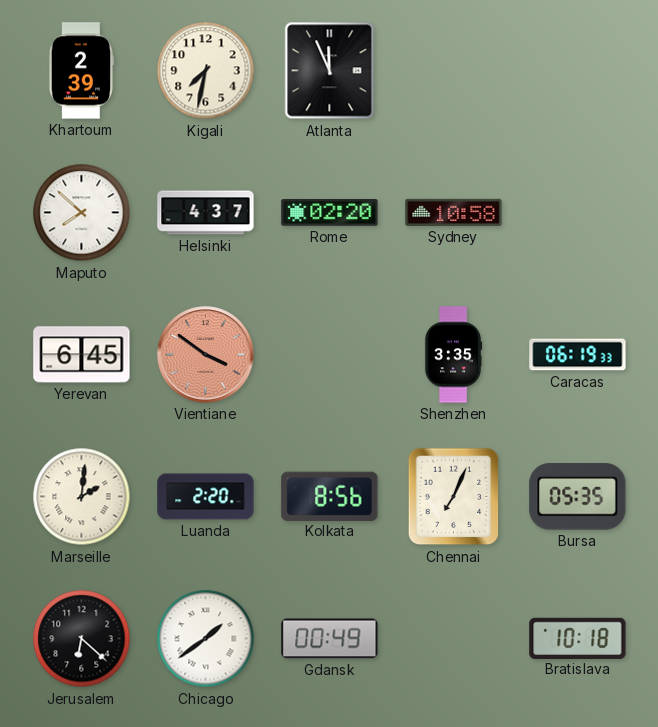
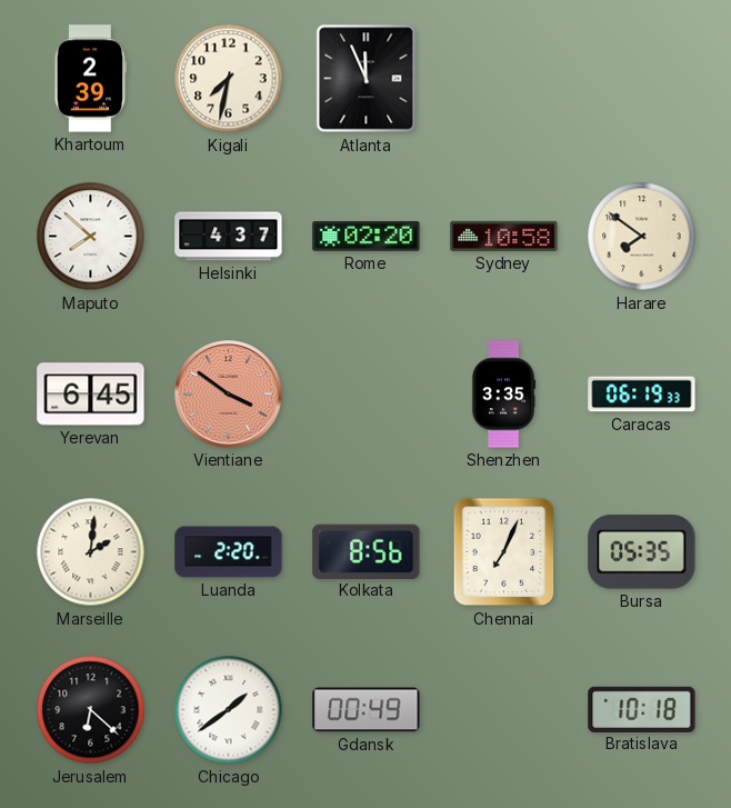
Harare: none -> 7:51 (642, 237)
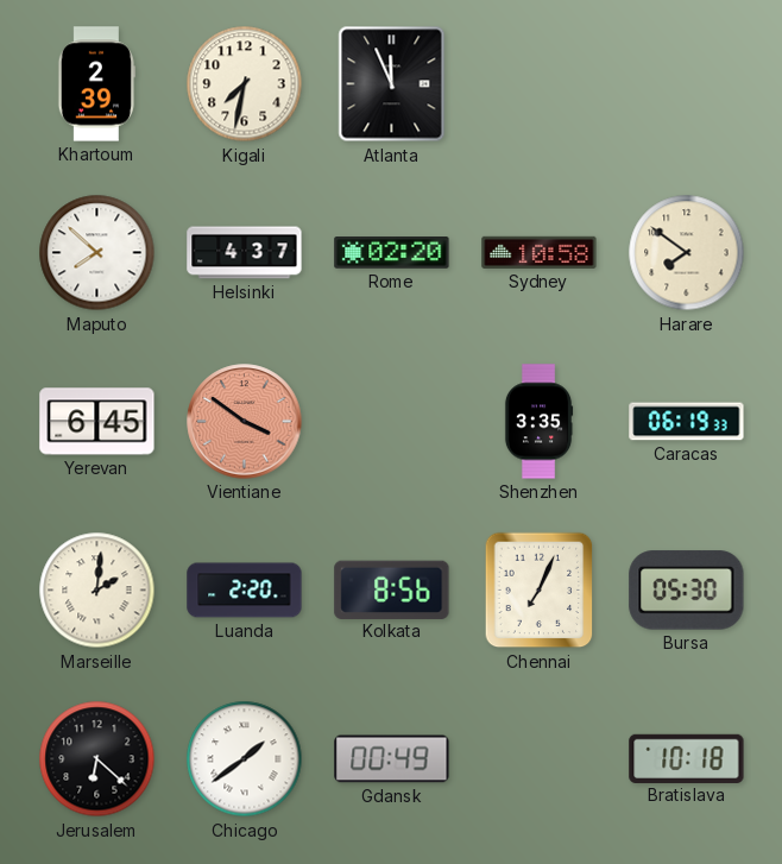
Bursa: 05:35 -> 05:30 (687, 591)
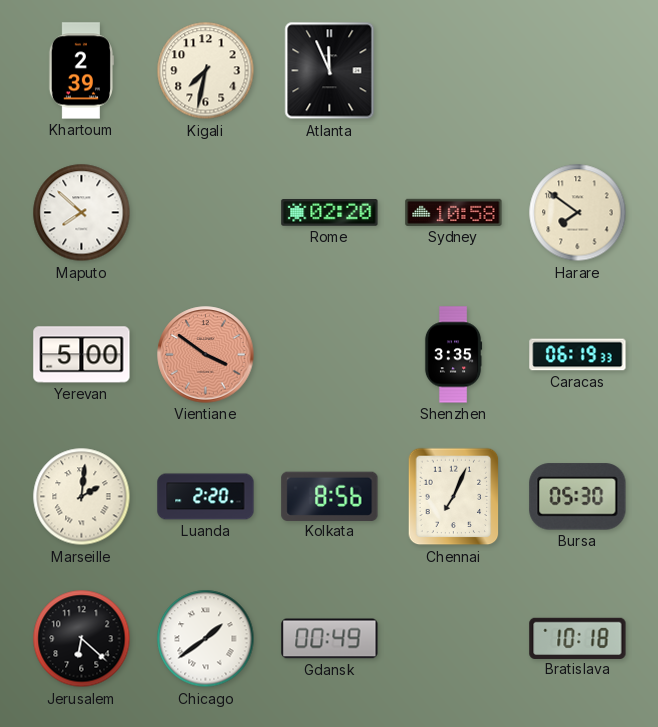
Helsinki: 4:37 -> none (245, 253)
Yerevan: 6:45 -> 5:00 (82, 355)
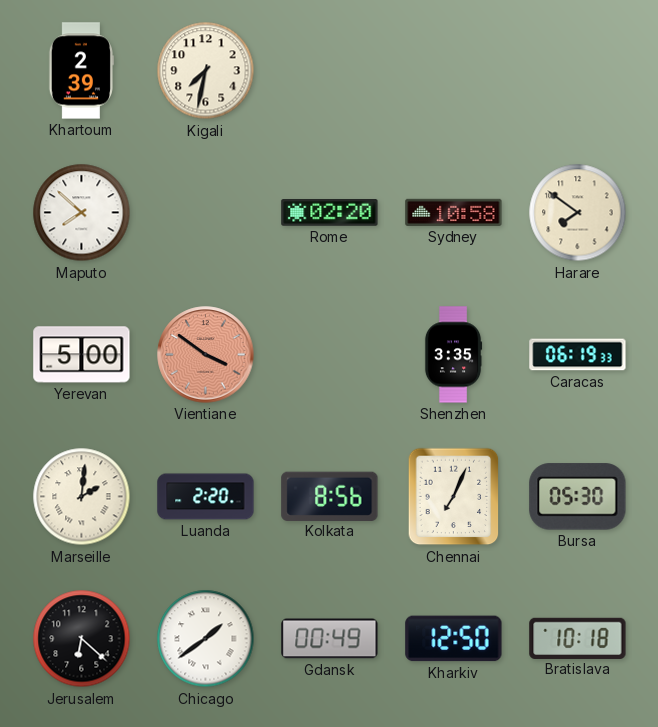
Atlanta: 11:56 -> none (330, 71)
Kharkiv: none -> 12:50 (454, 639)
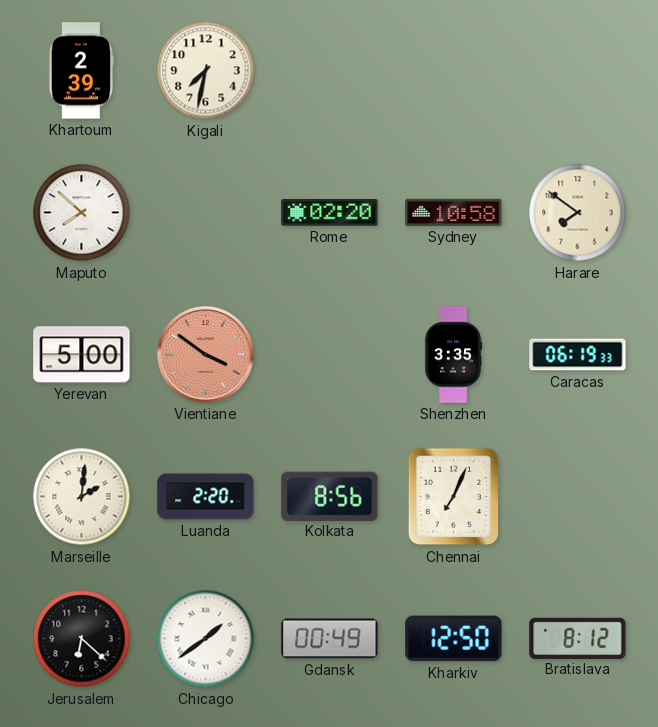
Bursa: 05:30 -> none (578, 497)
Bratislava: 10:18 -> 8:12 (578, 638)
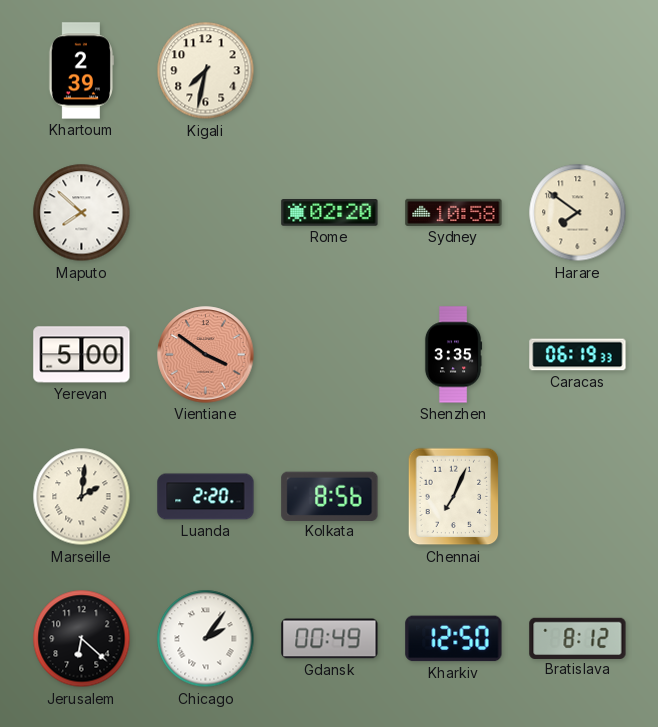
Chicago: 1:39 -> 2:06 (206, 639)
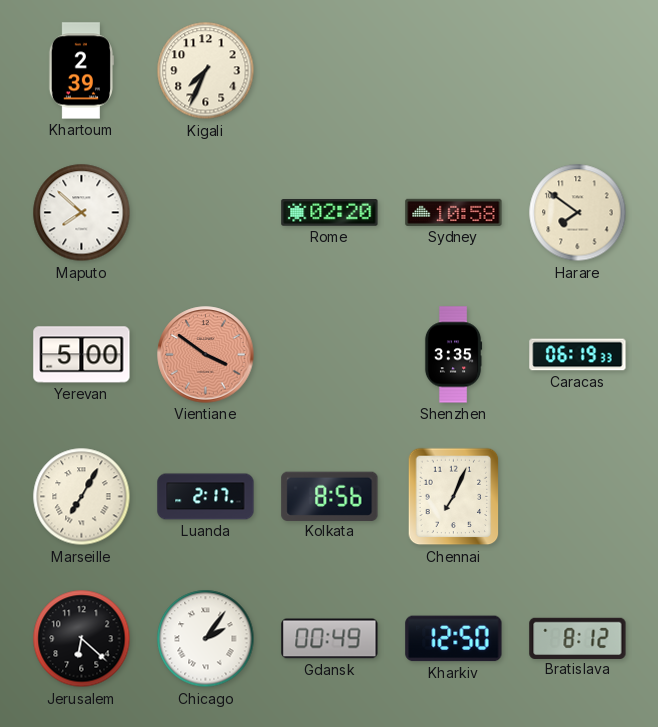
Kigali: 7:32 -> 7:34 (206, 71)
Marseille: 2:01 -> 7:05 (82, 497)
Luanda: 2:20 -> 2:17 (206, 497)
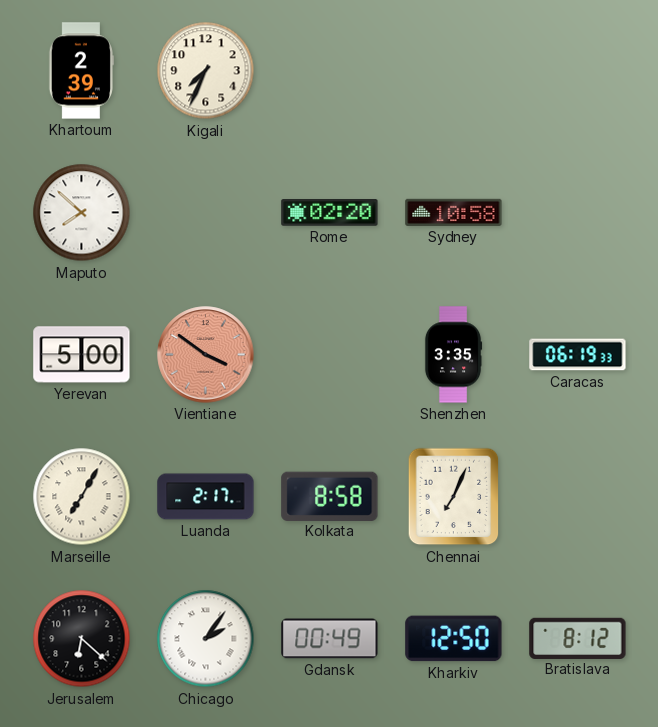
Harare: 7:51 -> none (578, 213)
Kolkata: 8:56 -> 8:58 (330, 496)
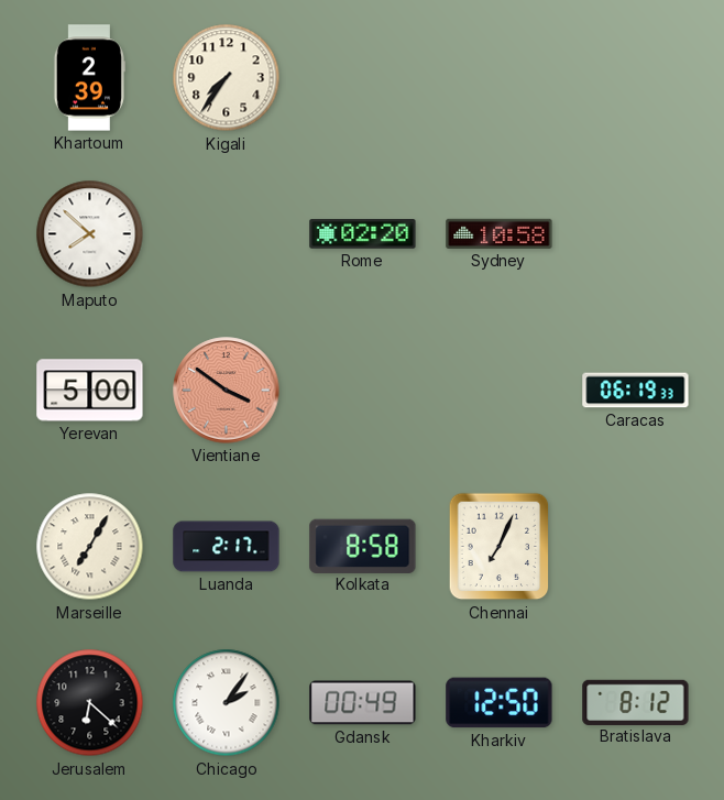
Kigali: 7:34 -> 7:36 (227, 78)
Shenzhen: 3:35 -> none (453, 355)
